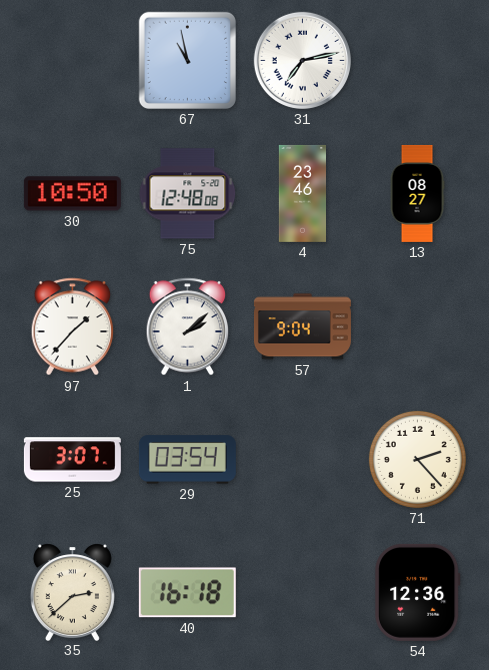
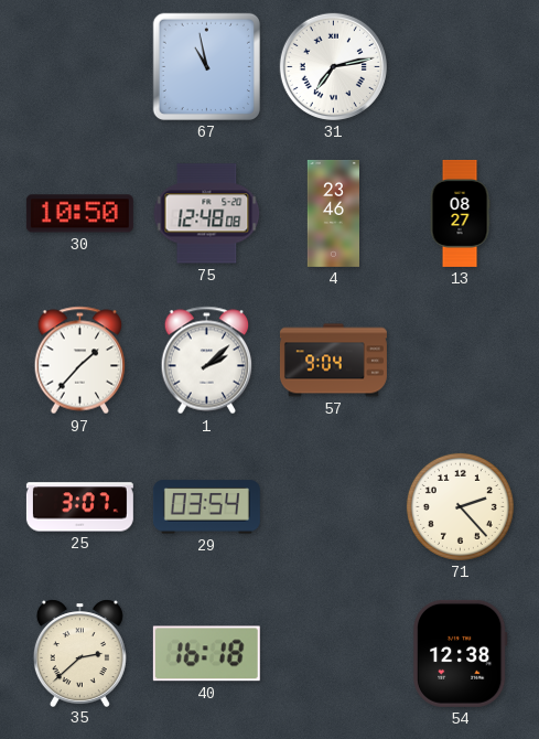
54: 12:36 -> 12:38 (460, 653)
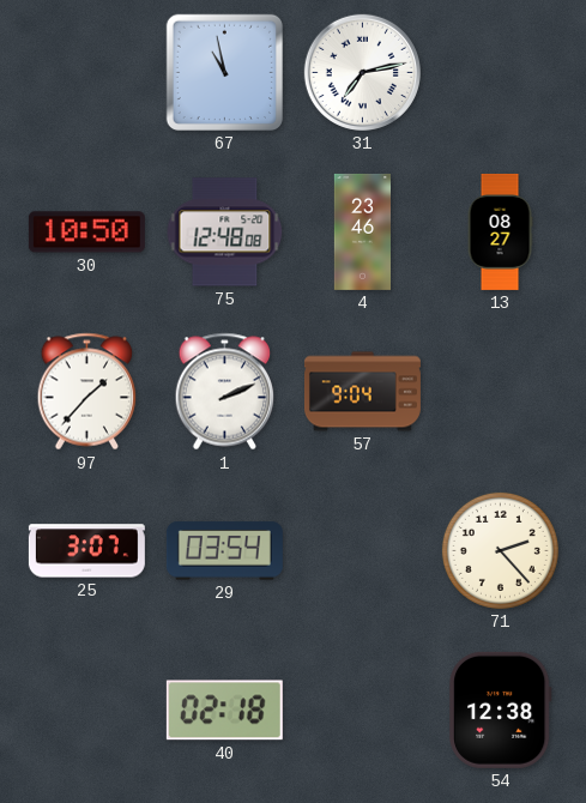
1: 2:08 -> 2:11 (225, 392)
35: 2:38 -> none (79, 653)
40: 16:18 -> 02:18 (224, 711)
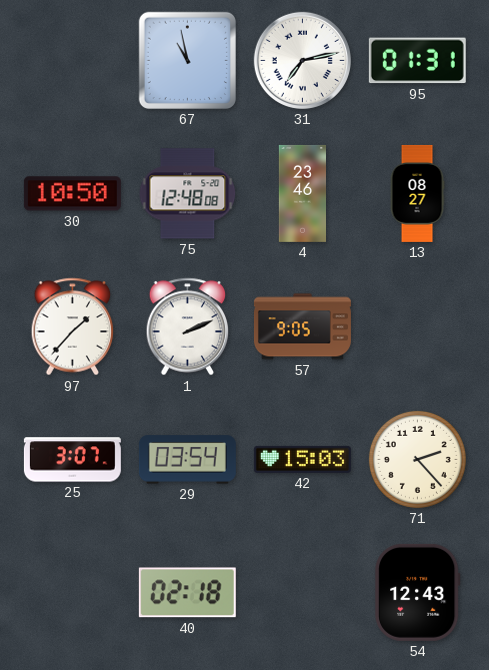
95: none -> 01:31 (417, 61)
57: 9:04 -> 9:05 (302, 327)
42: none -> 15:03 (302, 459)
54: 12:38 -> 12:43 (417, 592)
